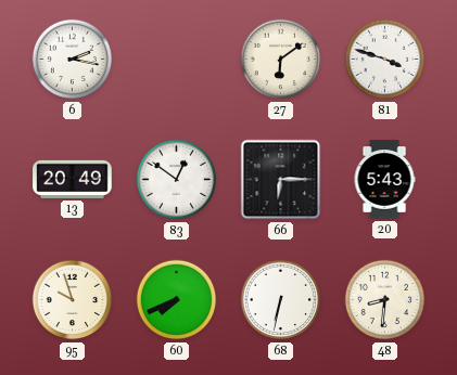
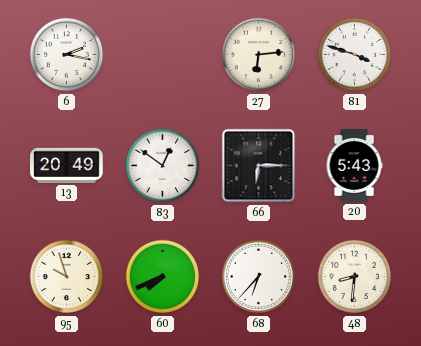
27: 6:09 -> 6:14 (259, 55)
68: 6:32 -> 6:37 (259, 277)
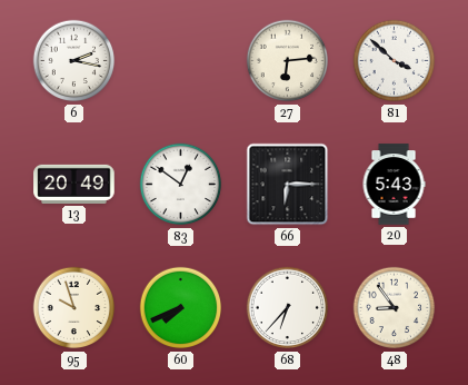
81: 3:48 -> 3:52 (395, 61)
48: 8:31 -> 8:54 (395, 308)
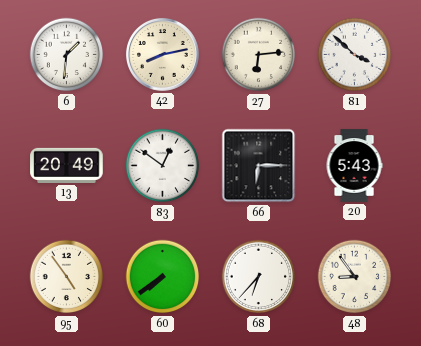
6: 2:17 -> 1:31 (67, 55)
42: none -> 8:13 (163, 55)
95: 9:57 -> 4:54 (67, 277)
60: 7:41 -> 7:39 (163, 277)
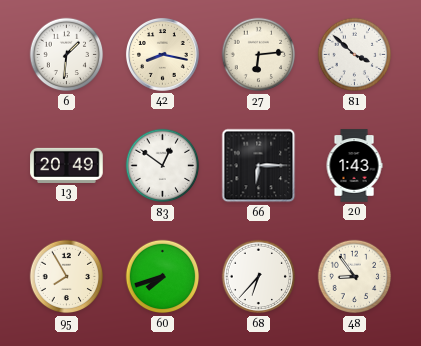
42: 8:13 -> 8:17 (163, 55)
20: 5:43 -> 1:43 (354, 166)
95: 4:54 -> 7:55 (67, 277)
60: 7:39 -> 7:42 (163, 277)
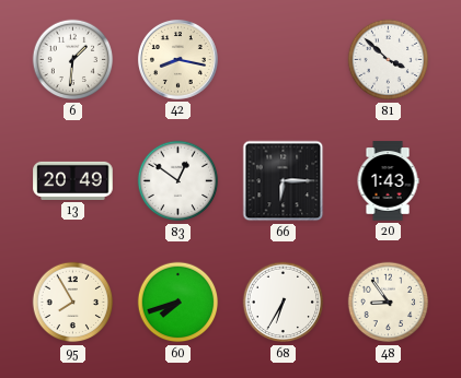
27: 6:14 -> none (259, 55)
68: 6:37 -> 6:35 (284, 303)
